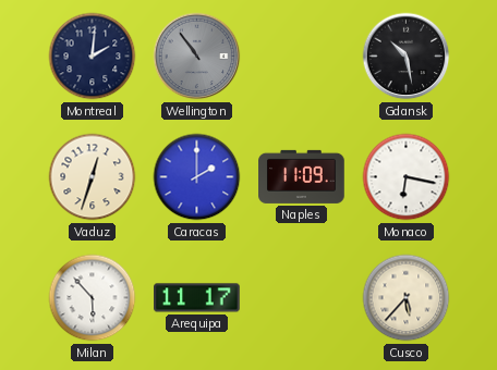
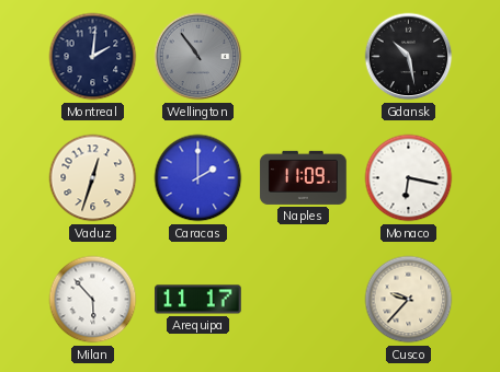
Cusco: 5:37 -> 9:37 (409, 300)
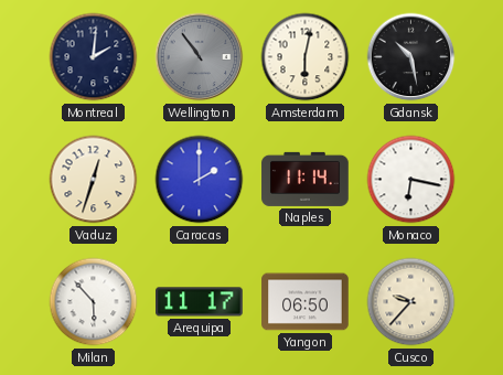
Amsterdam: none -> 6:02 (306, 57)
Naples: 11:09 -> 11:14 (306, 179)
Yangon: none -> 06:50 (306, 302)
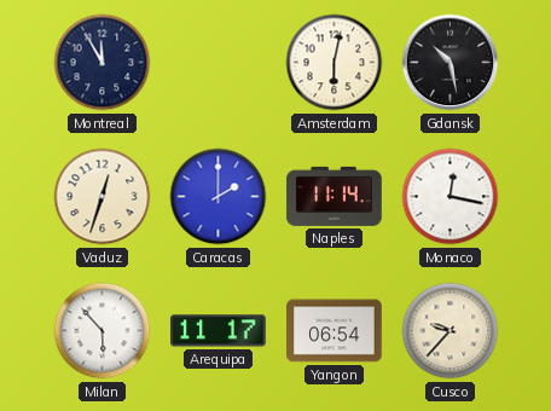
Montreal: 2:01 -> 11:55 (103, 63)
Wellington: 10:54 -> none (200, 57)
Monaco: 6:17 -> 12:17 (451, 197)
Yangon: 06:50 -> 06:54 (335, 331)
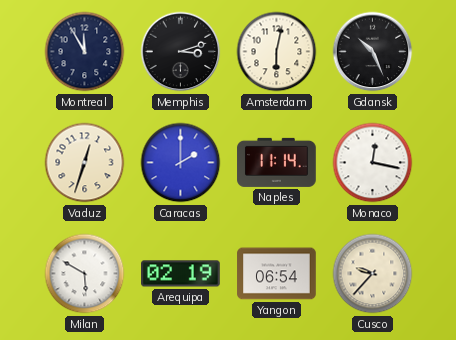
Memphis: none -> 3:12 (181, 52)
Gdansk: 10:28 -> 10:26 (373, 52)
Milan: 5:53 -> 5:50 (85, 274)
Arequipa: 11:17 -> 02:19 (181, 274)
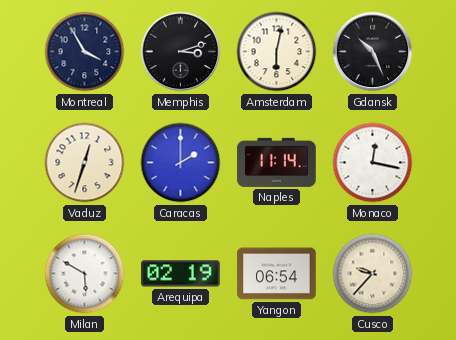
Montreal: 11:55 -> 3:55 (85, 52)
